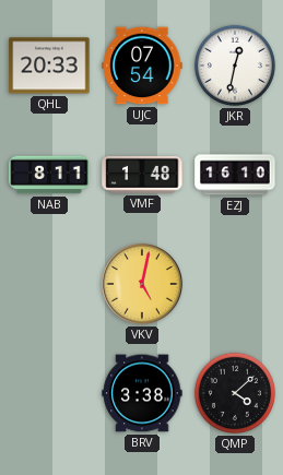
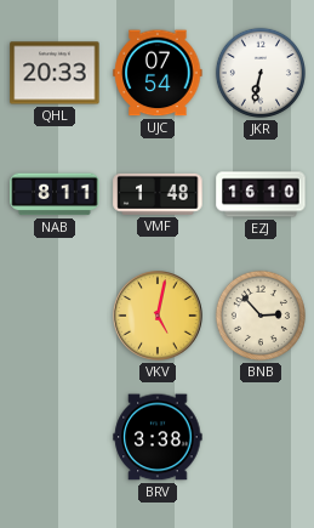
JKR: 12:32 -> 6:32 (261, 73)
BNB: none -> 2:53 (261, 316)
QMP: 4:08 -> none (235, 393)
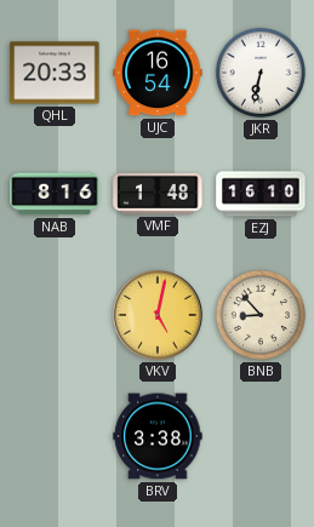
UJC: 07:54 -> 16:54 (158, 73)
NAB: 8:11 -> 8:16 (55, 194)
BNB: 2:53 -> 8:53 (261, 315)
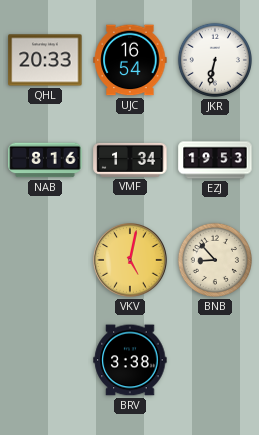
VMF: 1:48 -> 1:34 (130, 160)
EZJ: 16:10 -> 19:53 (215, 160)
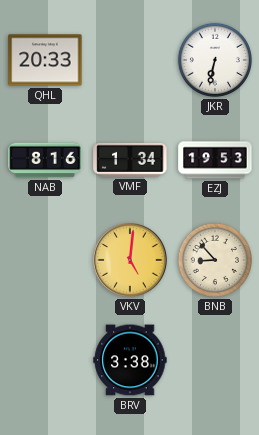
UJC: 16:54 -> none (130, 60)
VKV: 5:02 -> 5:01 (130, 260)
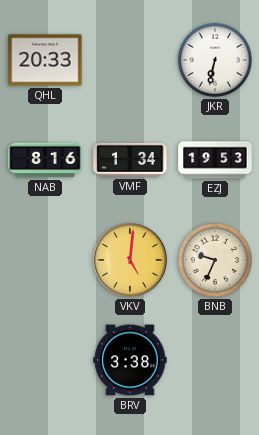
BNB: 8:53 -> 9:34 (215, 260)
